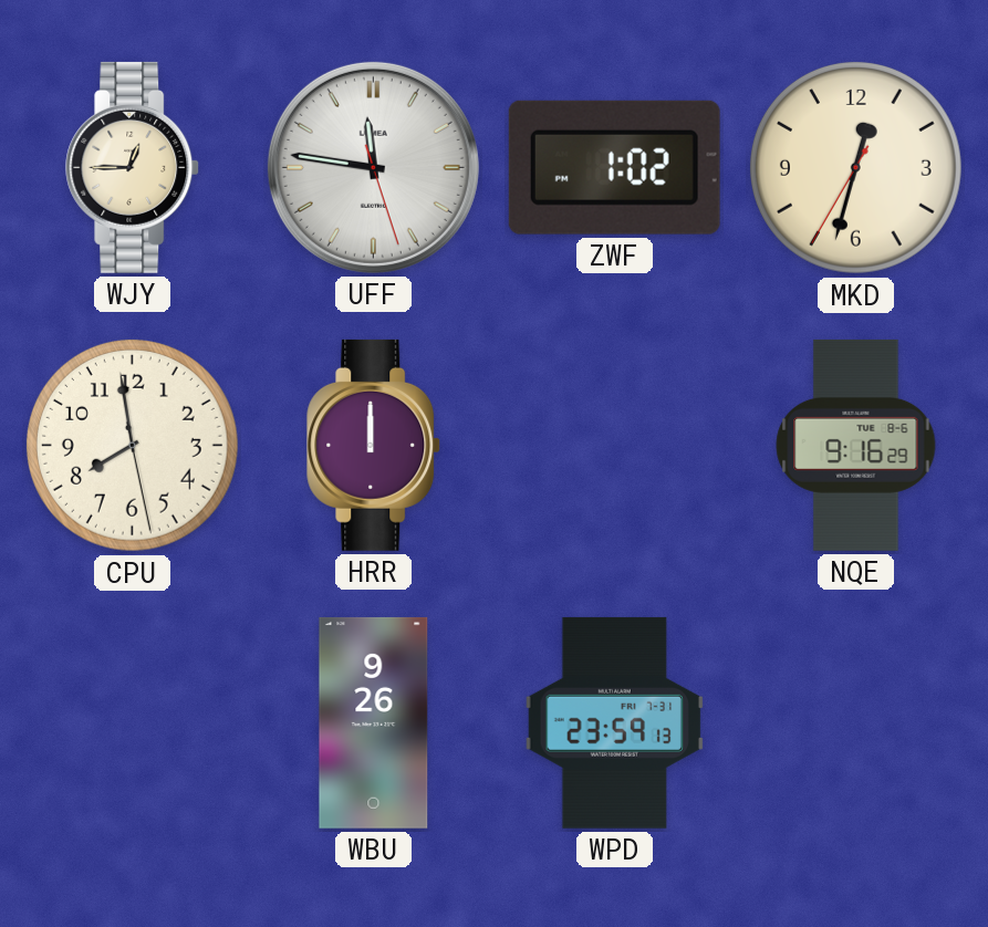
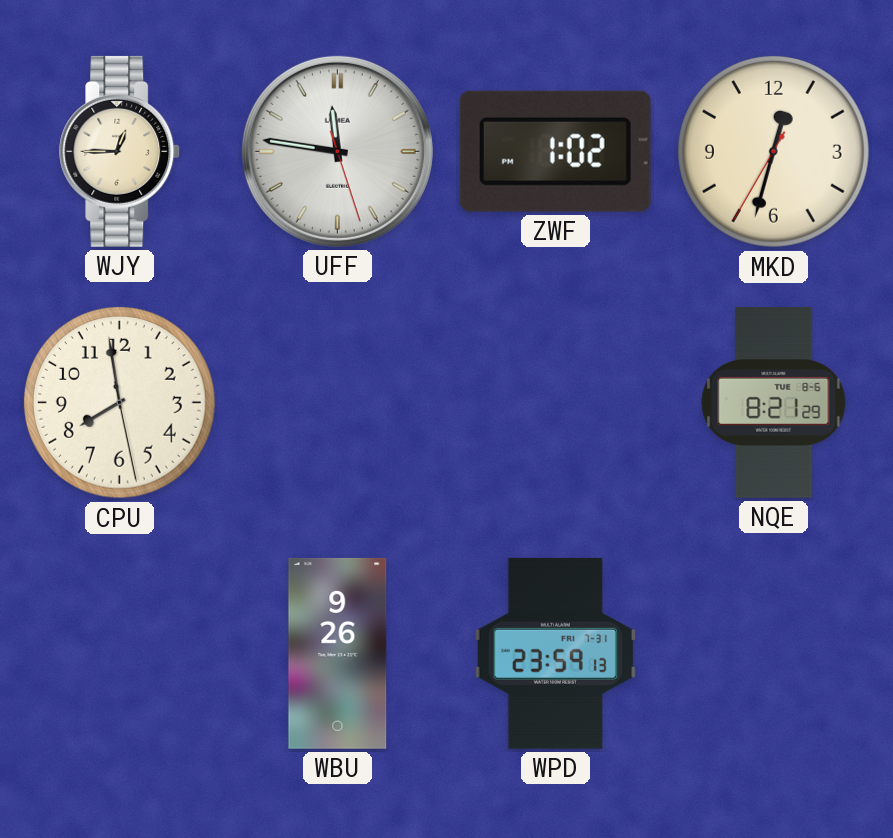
HRR: 12:00 -> none (374, 445)
NQE: 9:16 -> 8:21 (774, 402)
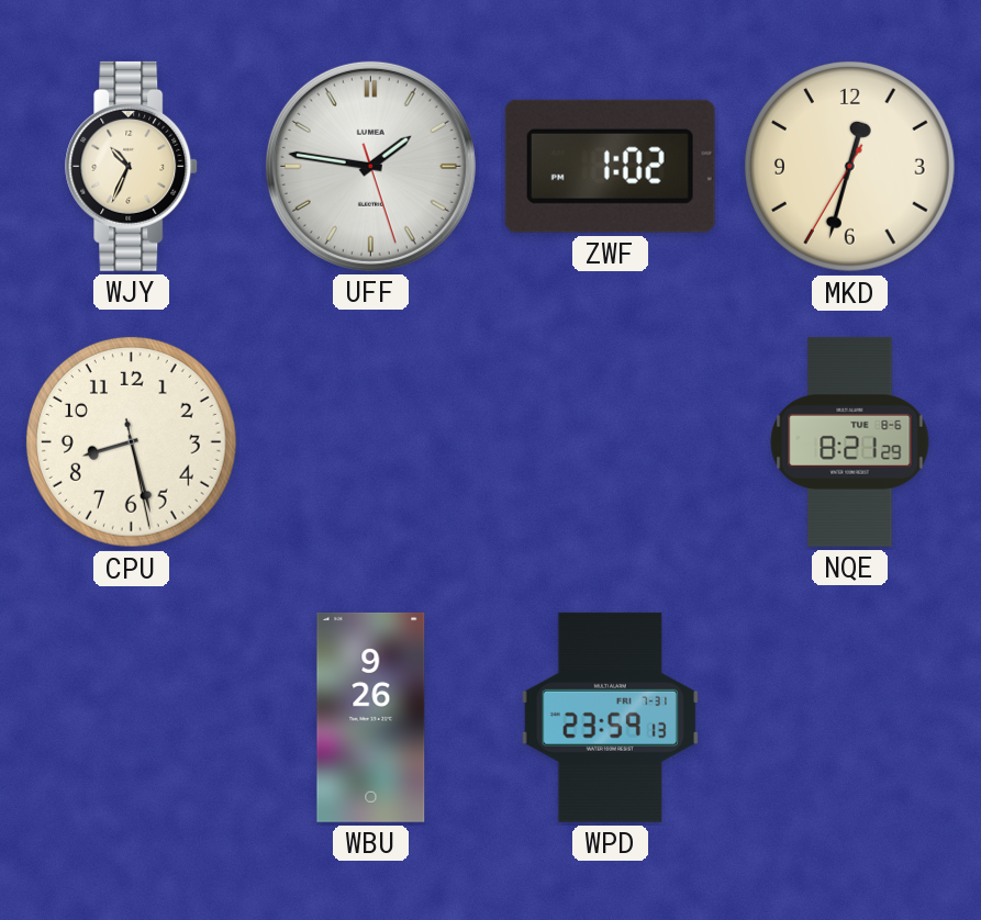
WJY: 12:45 -> 10:34 (132, 166)
UFF: 11:46 -> 1:46 (370, 166)
CPU: 7:58 -> 8:27 (131, 441)
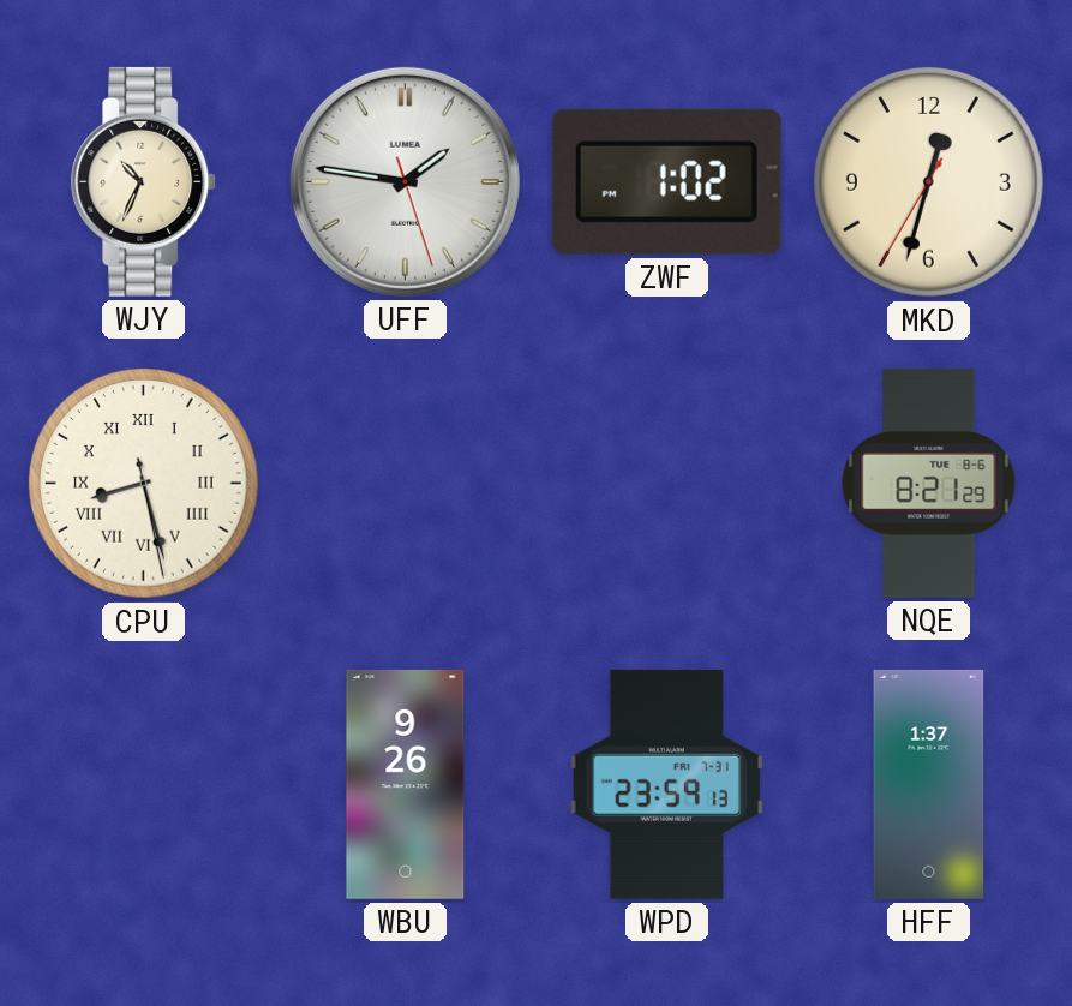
CPU numerals: Arabic -> Roman (143, 483)
HFF: none -> 1:37 (929, 784)
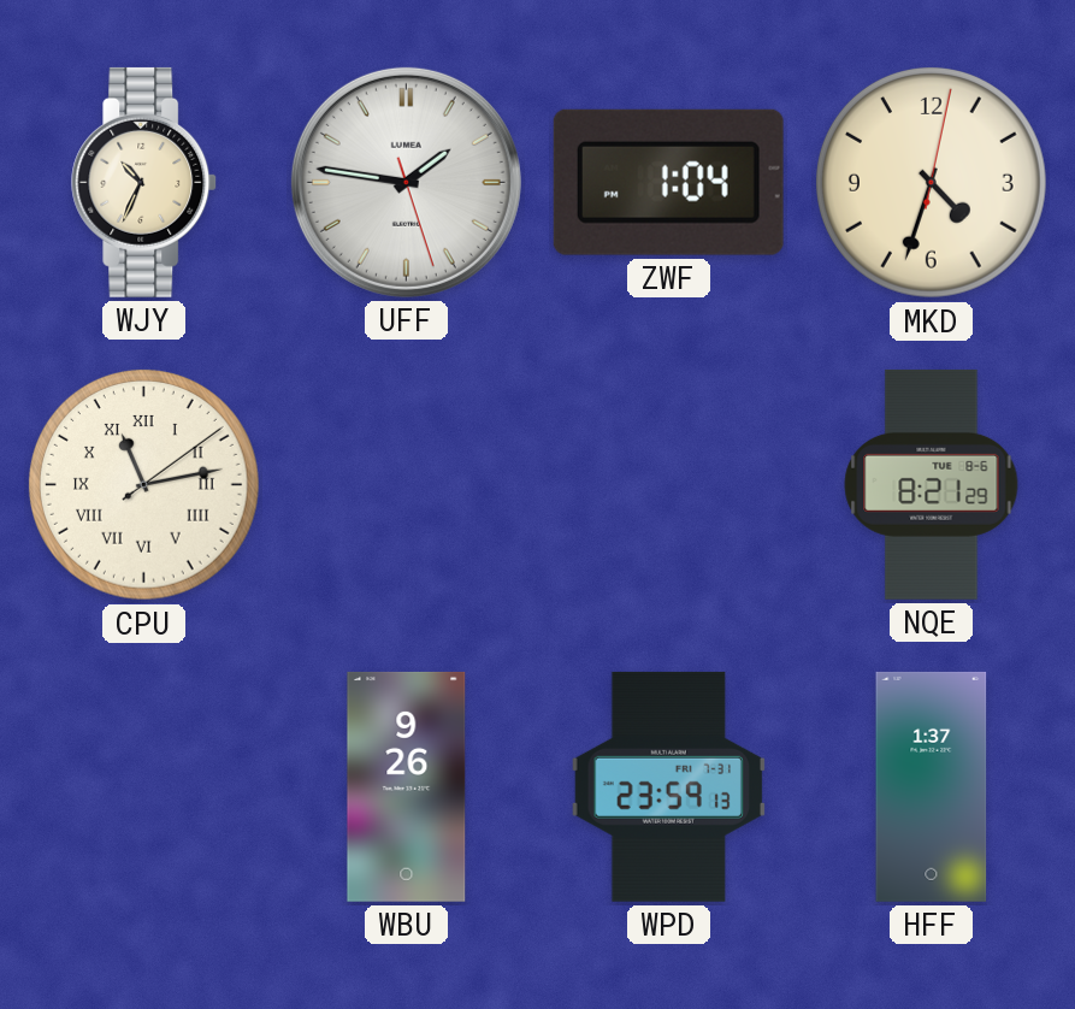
ZWF: 1:02 -> 1:04 (668, 182)
MKD: 12:32 -> 4:33 (931, 182)
CPU: 8:27 -> 11:13 (143, 484)
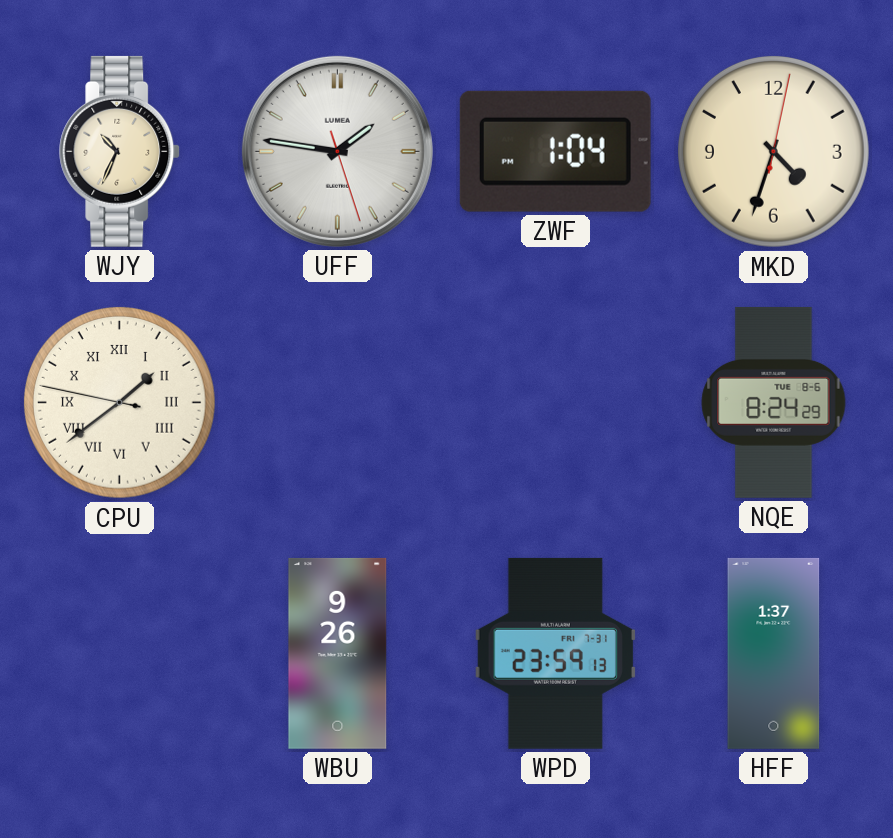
CPU: 11:13 -> 1:38 (119, 402)
NQE: 8:21 -> 8:24 (774, 402)
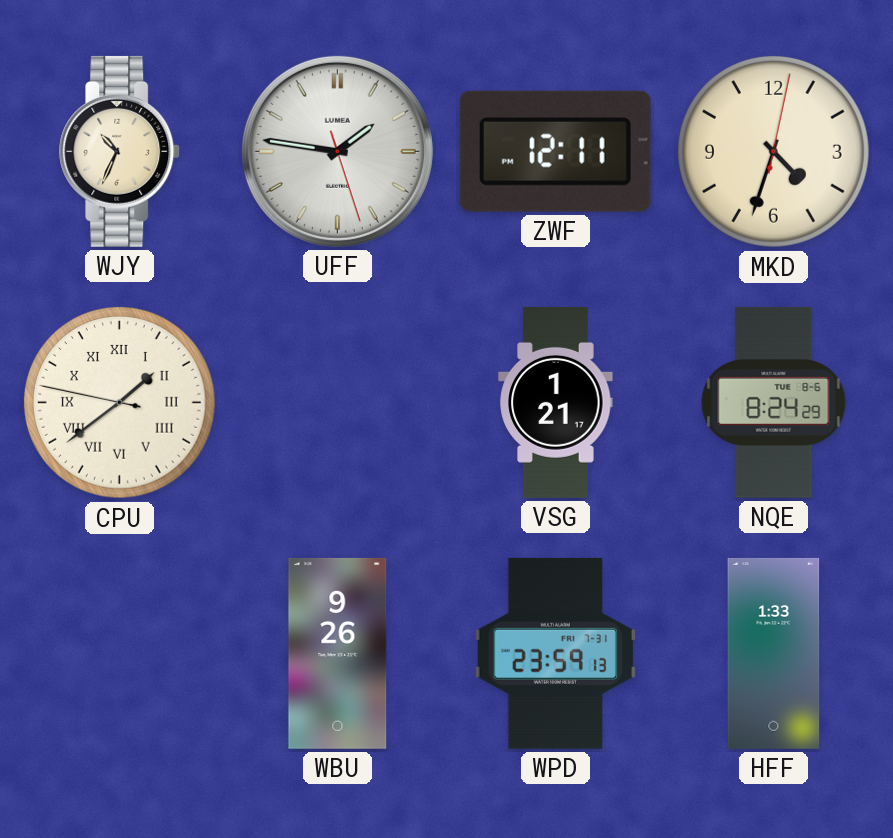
ZWF: 1:04 -> 12:11 (555, 151)
VSG: none -> 1:21 (556, 402)
HFF: 1:37 -> 1:33 (774, 653)
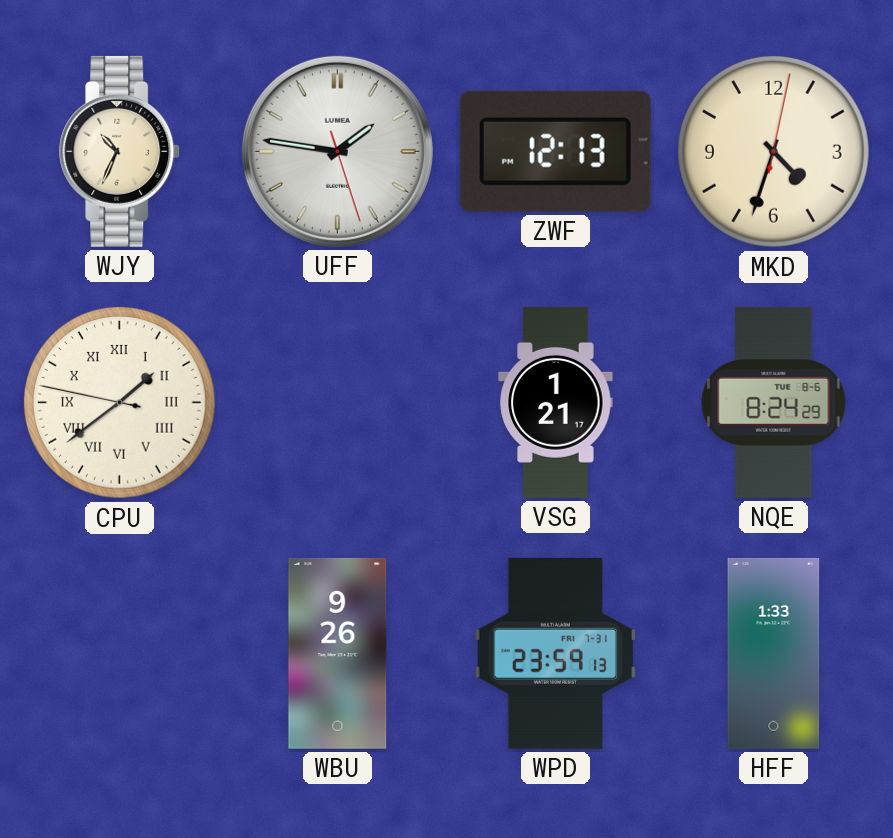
ZWF: 12:11 -> 12:13 (555, 151)
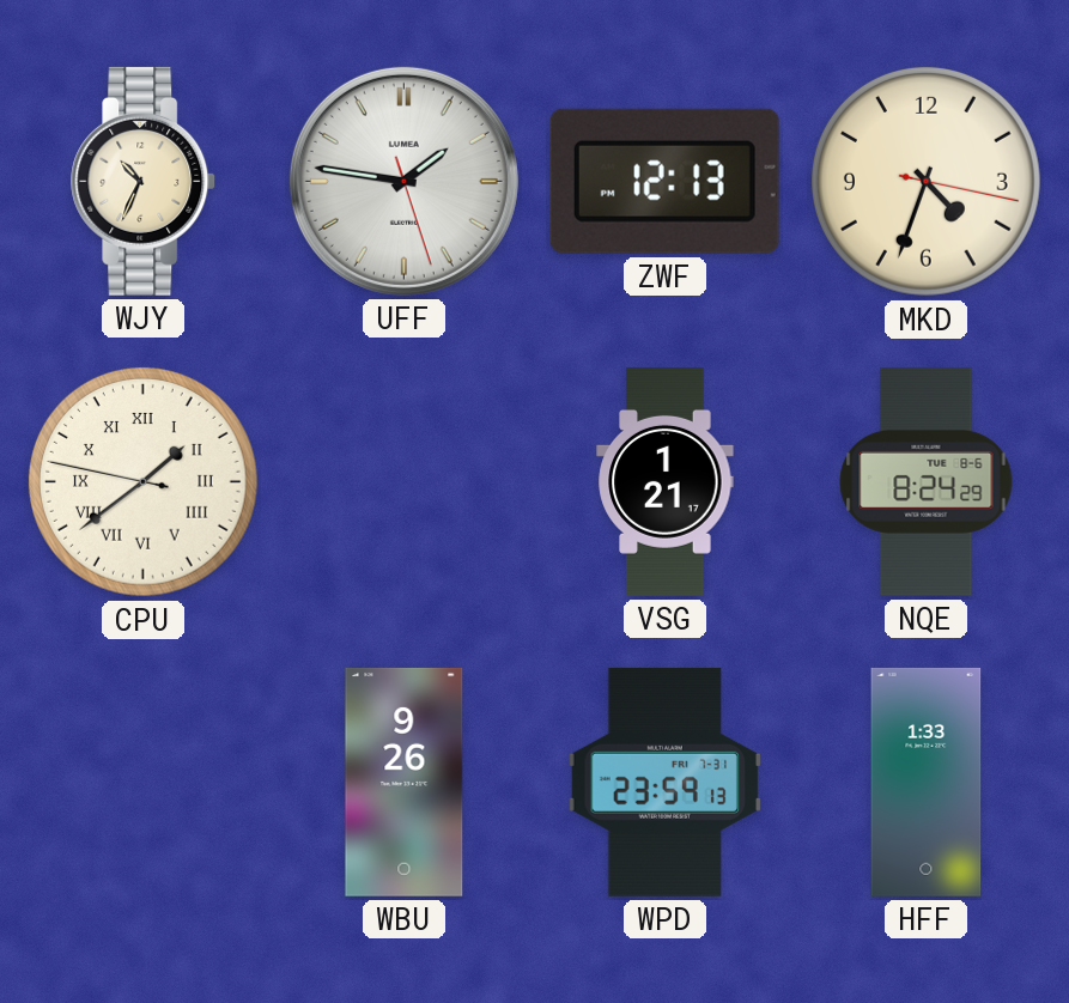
MKD: 4:33:02 -> 4:33:17 (925, 181)
